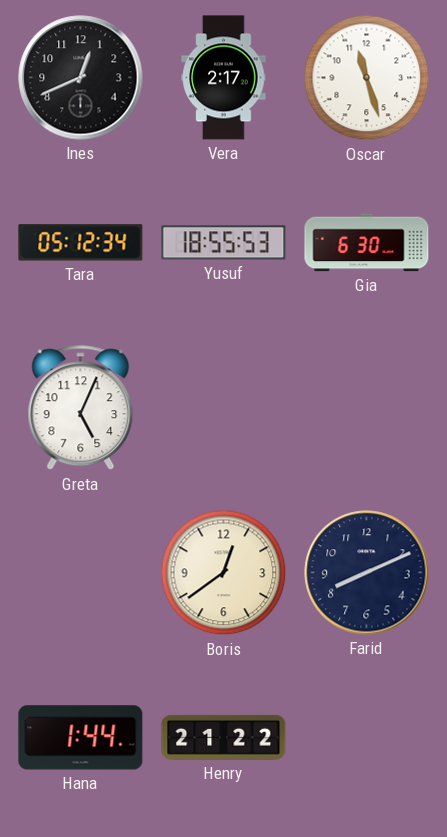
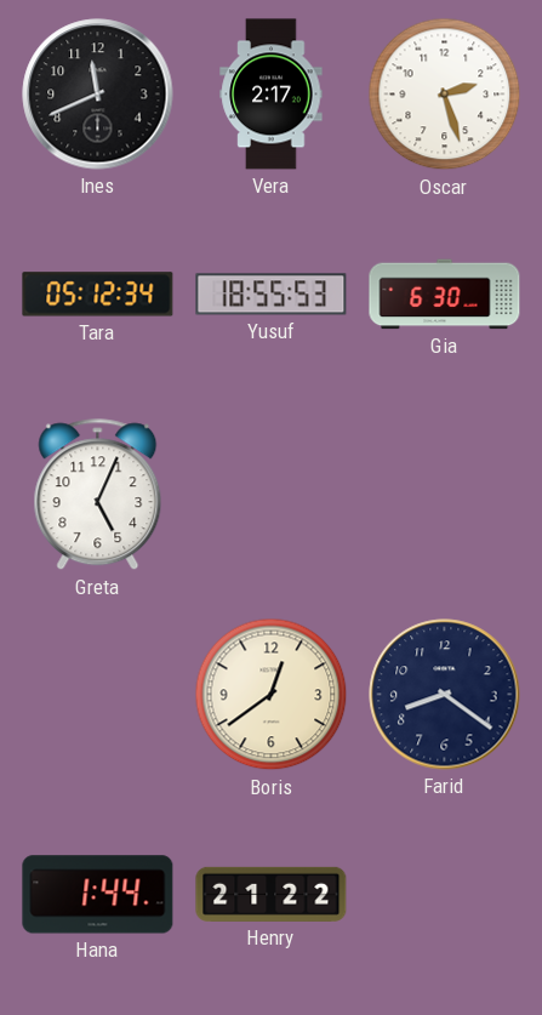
Ines: 12:41 -> 11:41 (98, 95)
Oscar: 11:27 -> 2:27 (445, 95)
Farid: 8:11 -> 8:21 (445, 695)
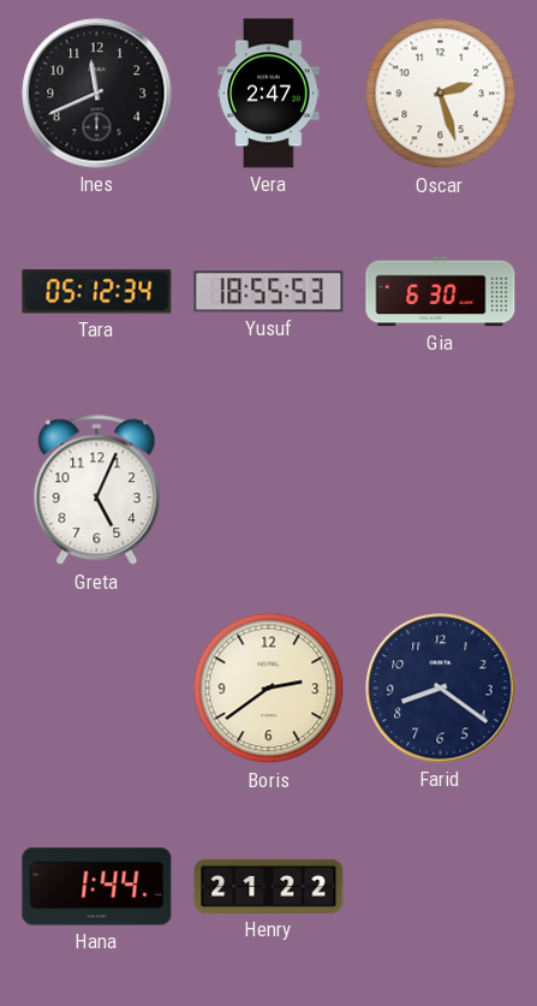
Vera: 2:17 -> 2:47 (269, 94)
Boris: 12:39 -> 2:39 (269, 689)
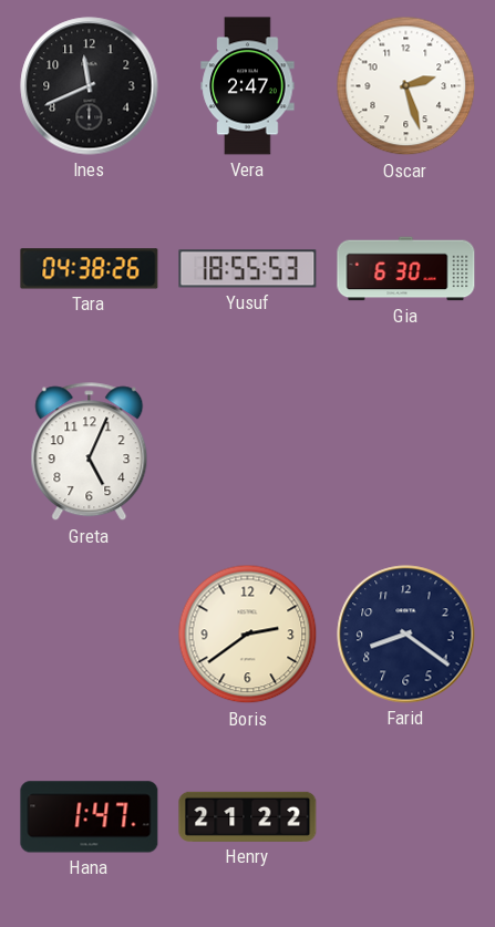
Tara: 05:12 -> 04:38 (90, 269)
Hana: 1:44 -> 1:47 (90, 817)
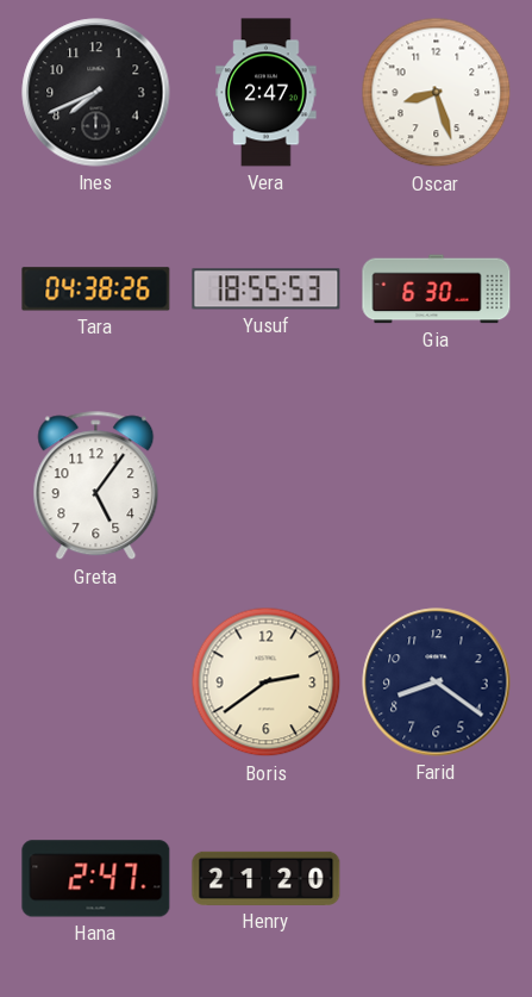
Ines: 11:41 -> 7:41 (96, 93)
Oscar: 2:27 -> 8:27 (437, 93)
Greta: 5:04 -> 5:06 (96, 486)
Hana: 1:47 -> 2:47 (96, 879)
Henry: 21:22 -> 21:20 (267, 878)
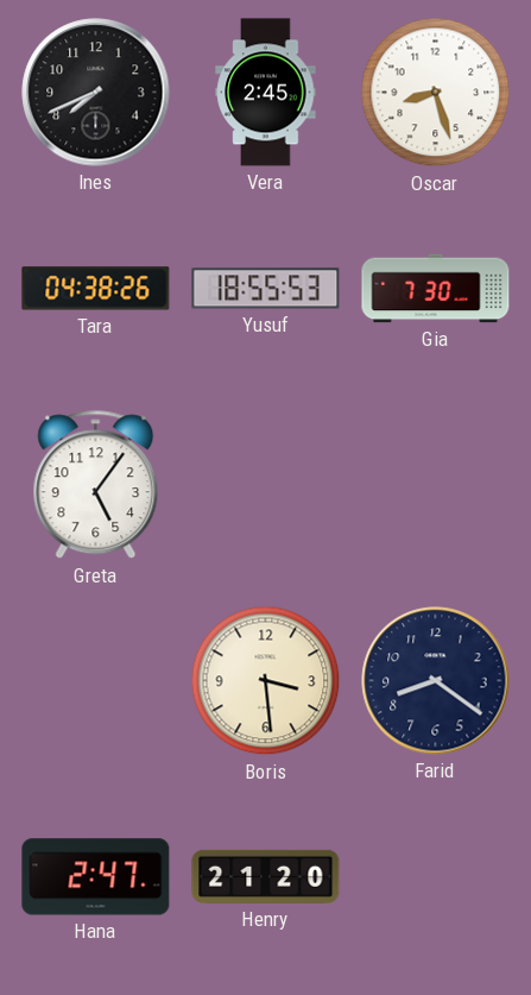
Vera: 2:47 -> 2:45 (266, 93)
Gia: 6:30 -> 7:30 (436, 289)
Boris: 2:39 -> 3:29 (266, 681)
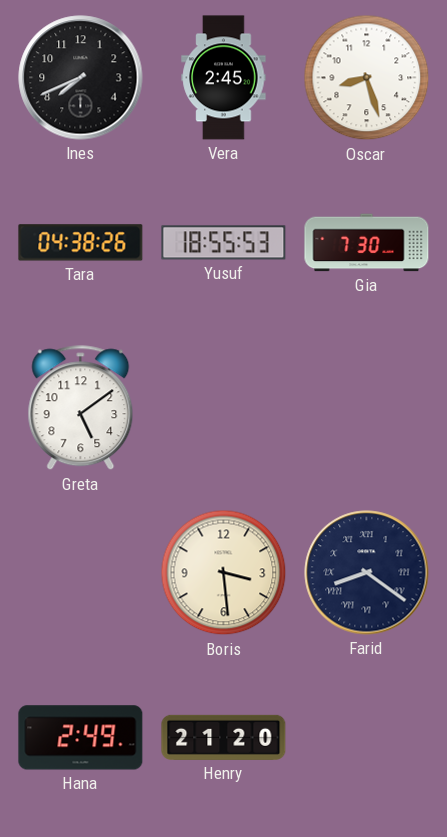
Greta: 5:06 -> 5:09 (81, 408)
Farid numerals: Arabic -> Roman (367, 573)
Hana: 2:47 -> 2:49 (81, 738)
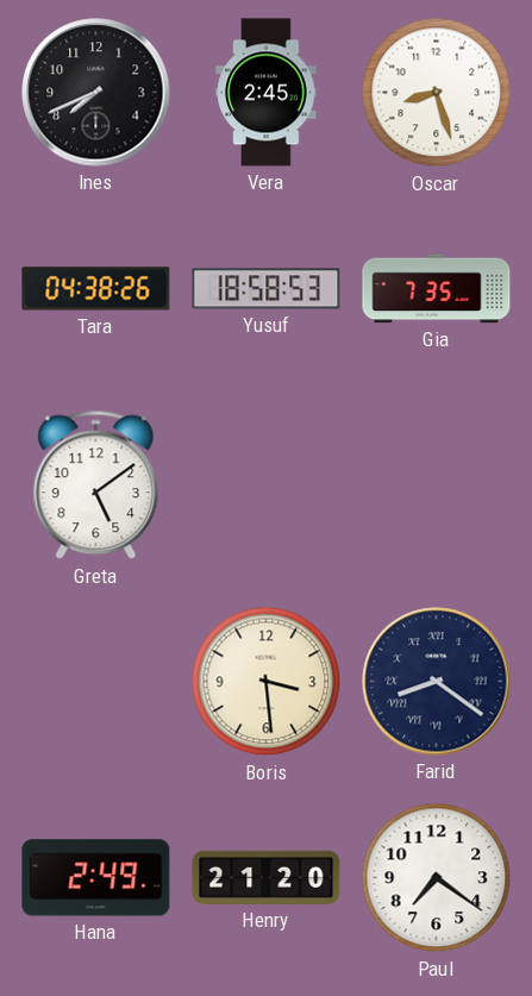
Yusuf: 18:55 -> 18:58 (267, 289)
Gia: 7:30 -> 7:35 (437, 289)
Paul: none -> 7:21 (437, 878)
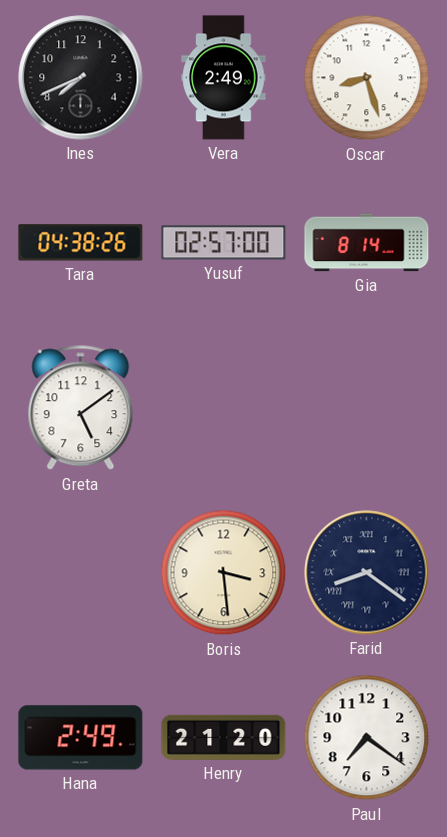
Vera: 2:45 -> 2:49 (224, 78)
Yusuf: 18:58 -> 02:57 (224, 243)
Gia: 7:35 -> 8:14 (367, 243)
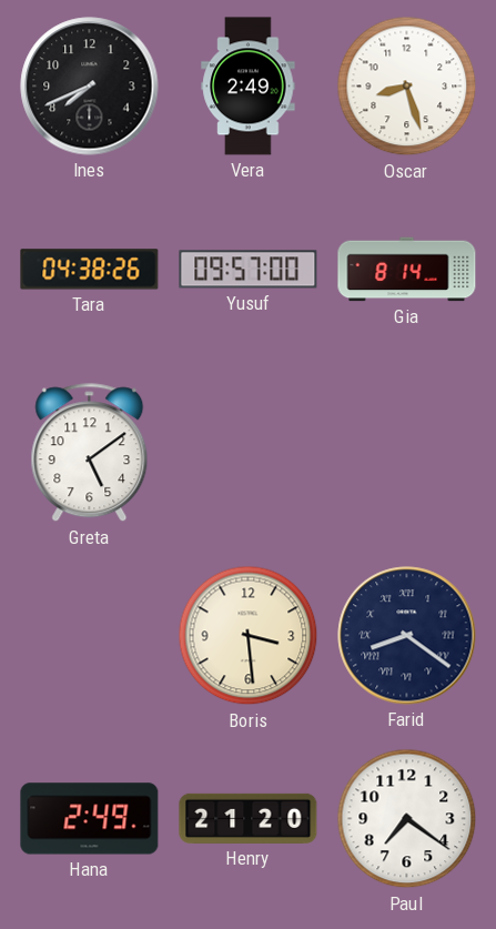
Yusuf: 02:57 -> 09:57 (249, 270)
